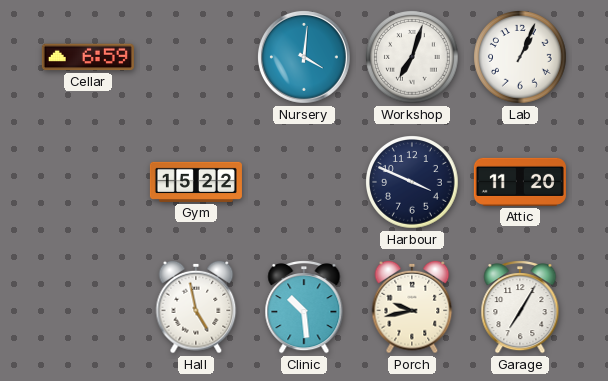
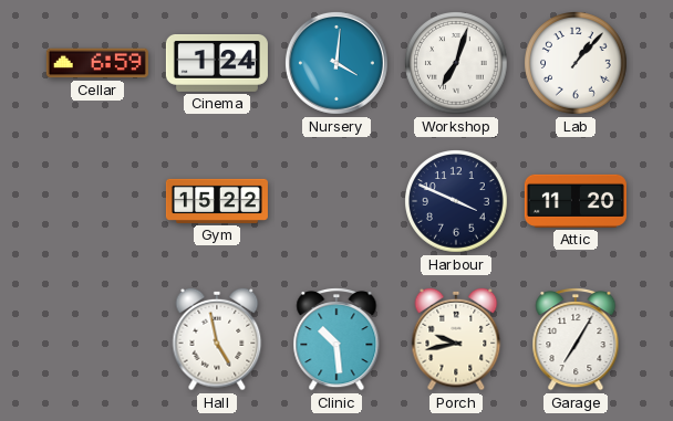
Cinema: none -> 1:24 (217, 64)
Lab: 1:04 -> 1:07 (577, 64)
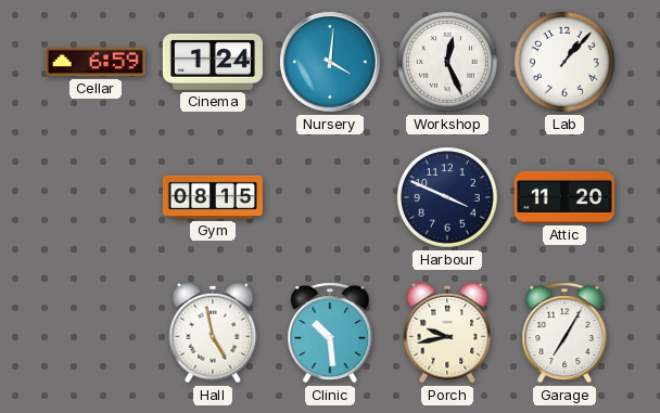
Workshop: 7:03 -> 12:26 (448, 63)
Gym: 15:22 -> 08:15 (213, 197)
